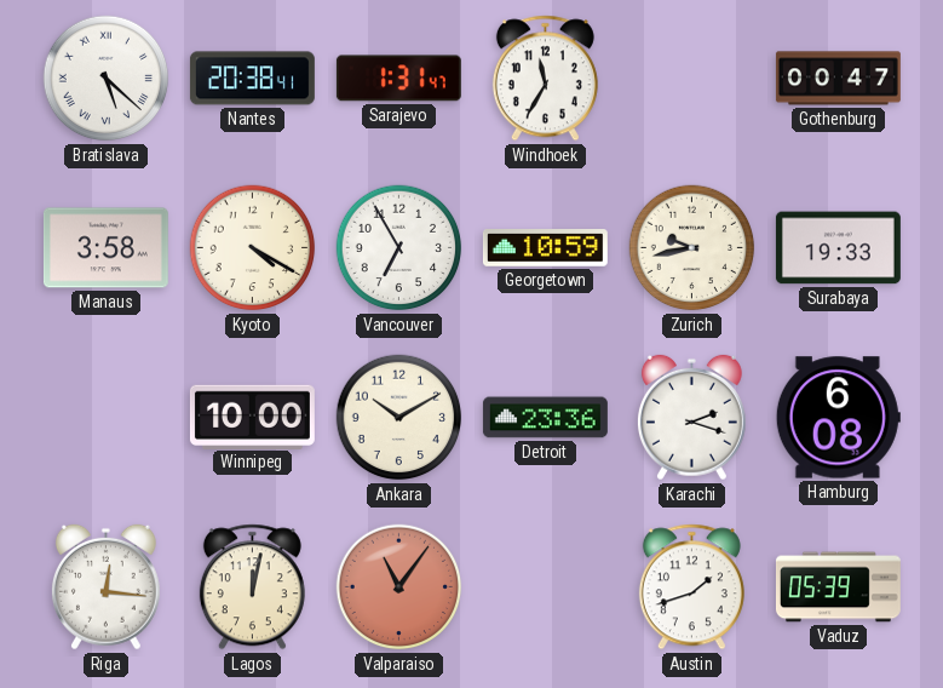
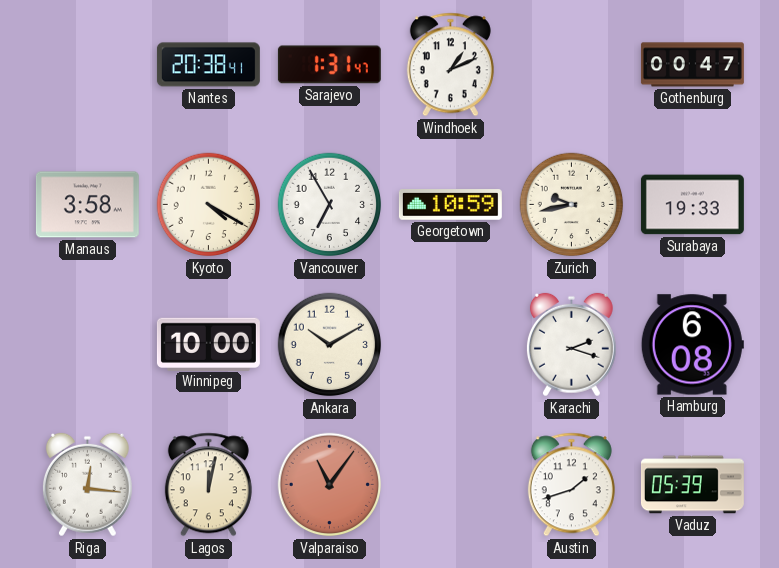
Bratislava: 5:22 -> none (107, 79)
Windhoek: 11:35 -> 1:11 (450, 65)
Detroit: 23:36 -> none (545, 418)
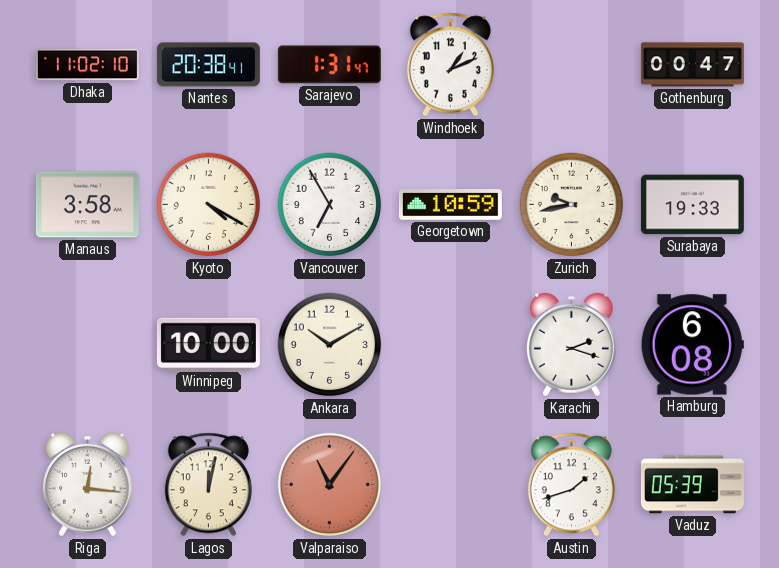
Dhaka: none -> 11:02 (87, 65)
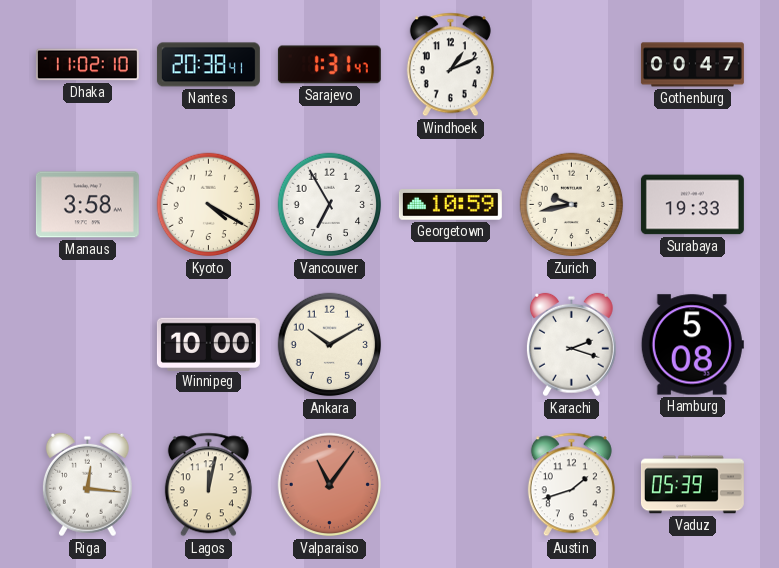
Hamburg: 6:08 -> 5:08 (692, 345)
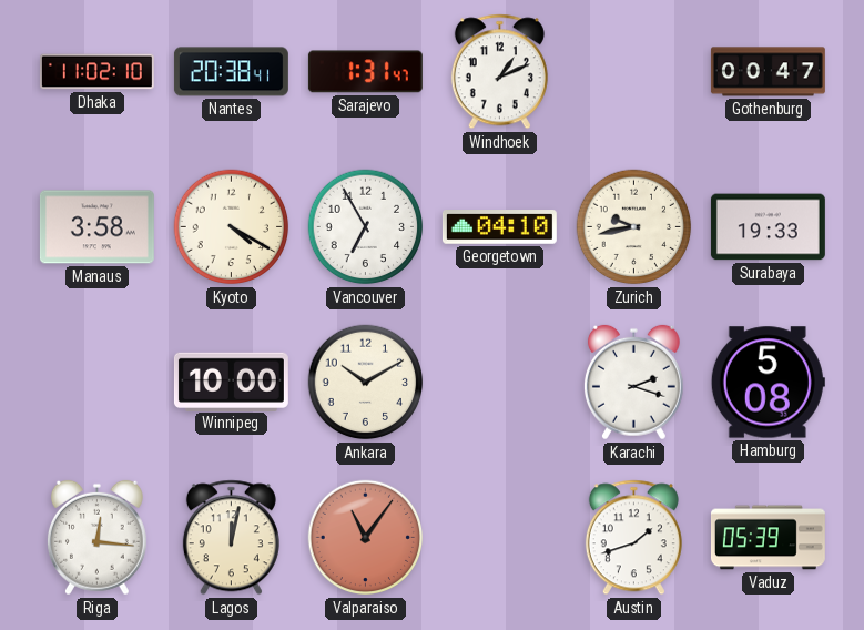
Georgetown: 10:59 -> 04:10 (499, 227)
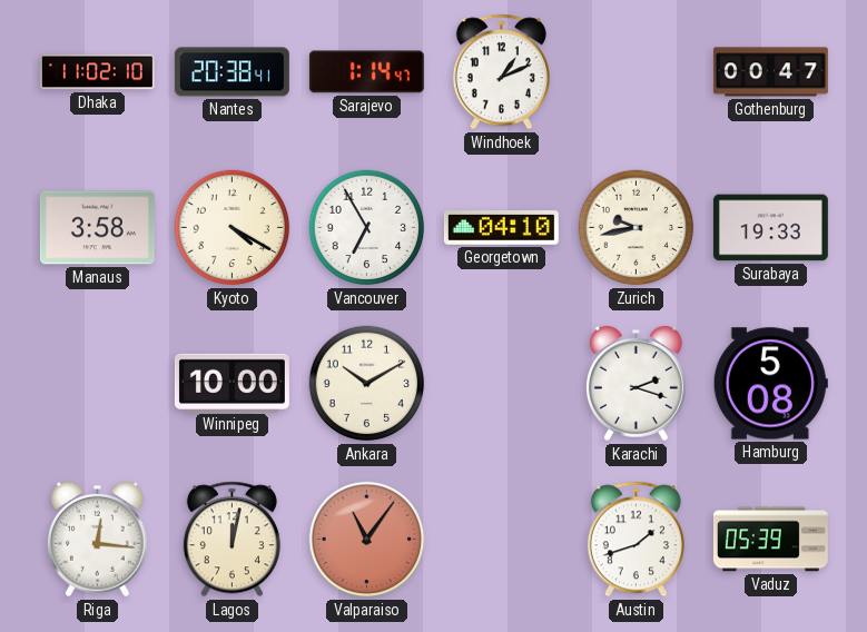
Sarajevo: 1:31 -> 1:14 (366, 72)
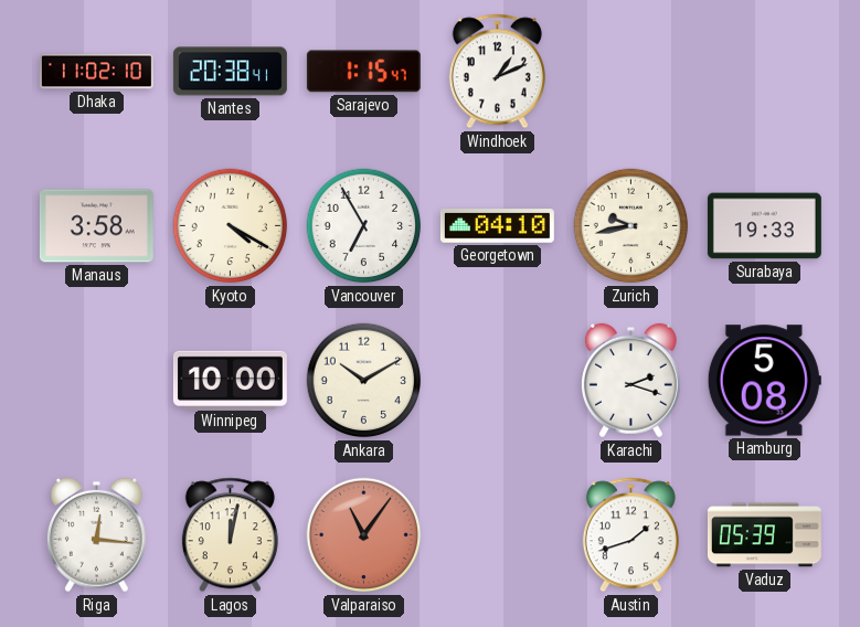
Sarajevo: 1:14 -> 1:15 (363, 72)
Gothenburg: 00:47 -> none (770, 72)
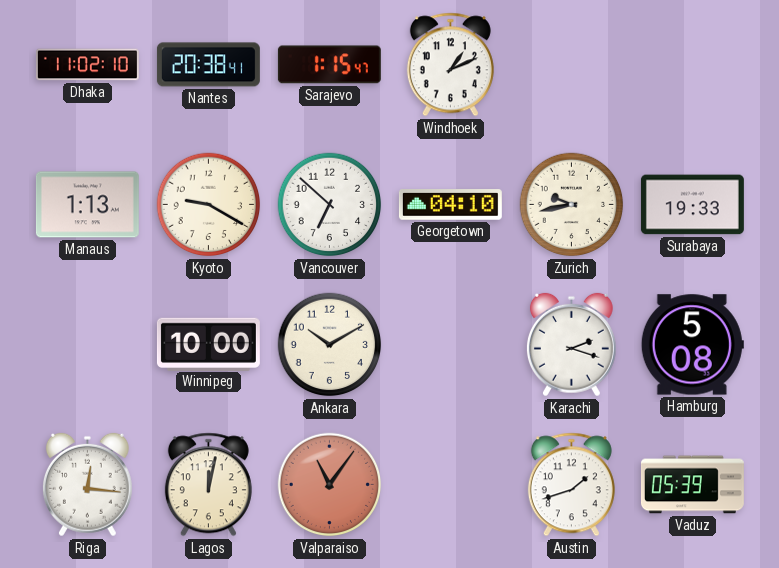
Manaus: 3:58 -> 1:13 (87, 205)
Kyoto: 4:20 -> 9:20 (209, 205)
Vancouver: 6:55 -> 6:52 (330, 205)
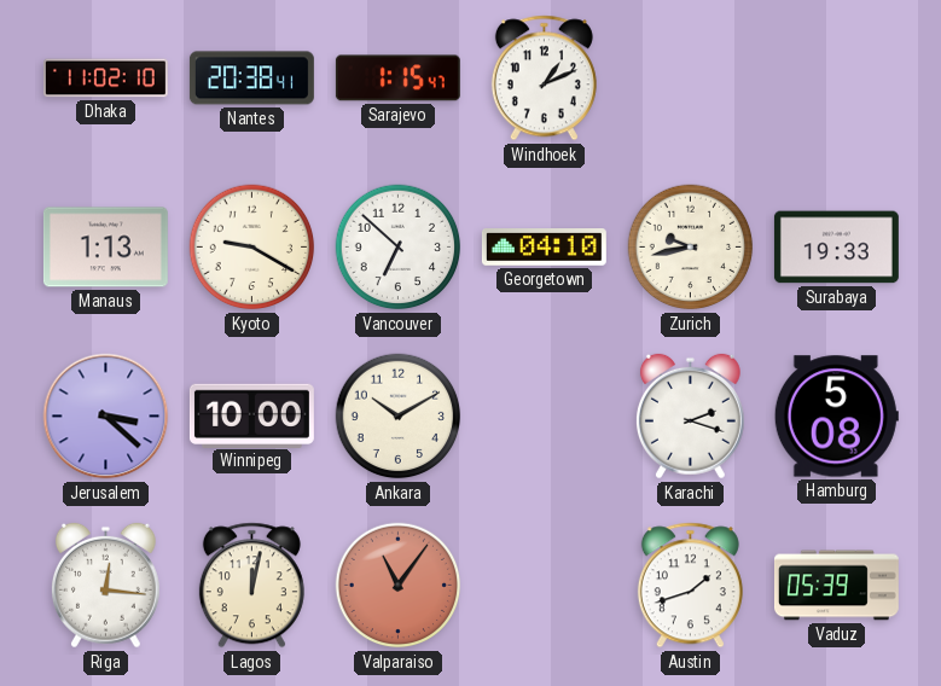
Jerusalem: none -> 3:22 (106, 417)
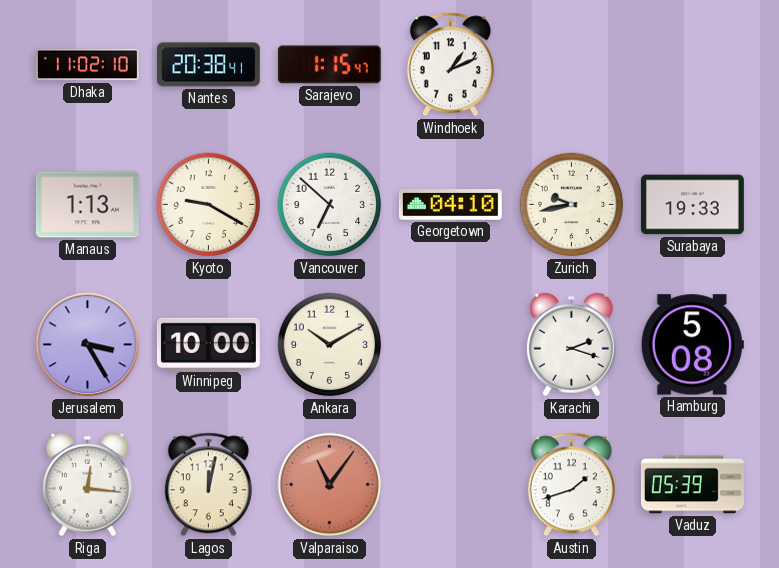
Jerusalem: 3:22 -> 3:25 (88, 345)
